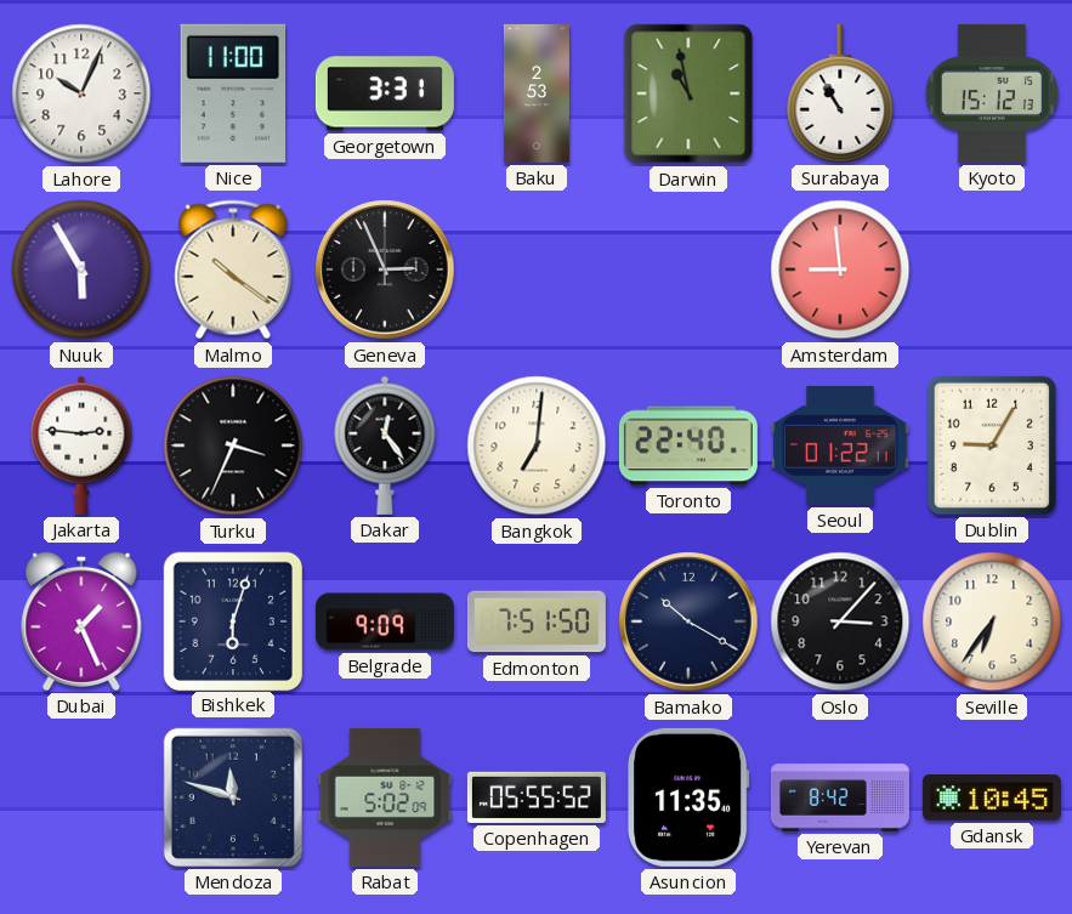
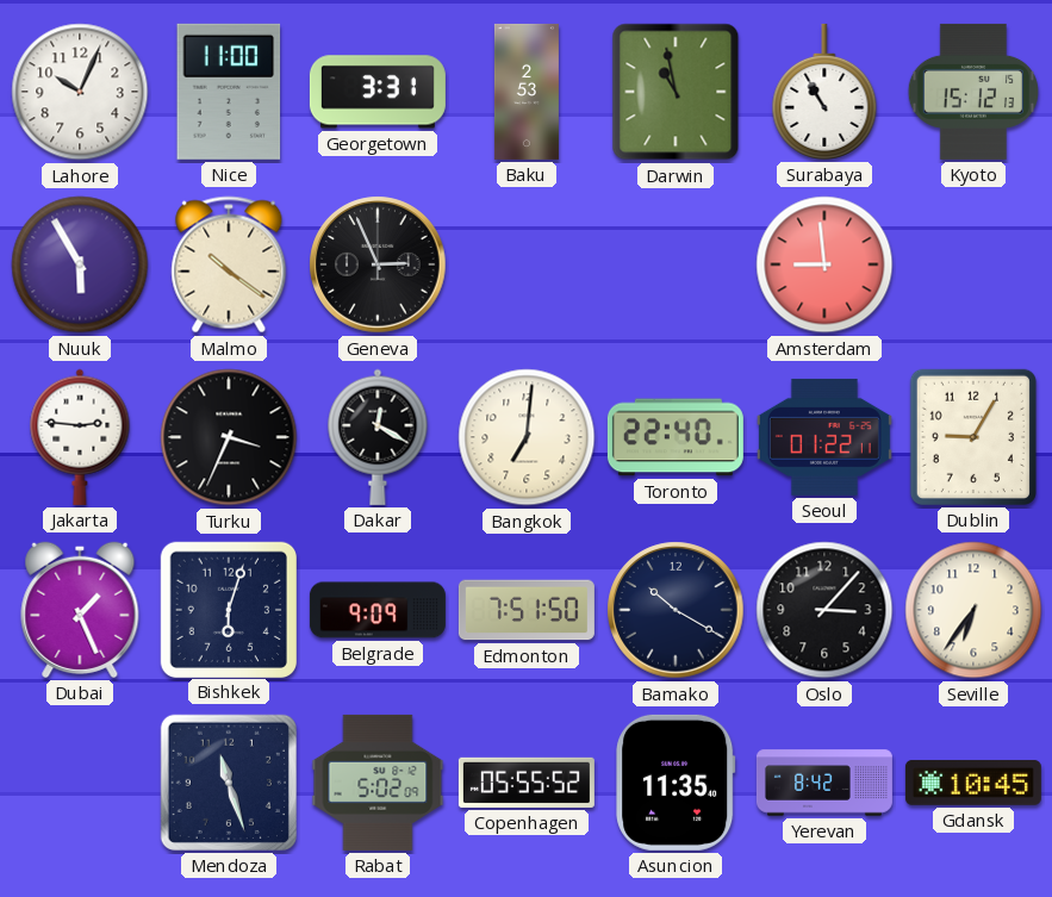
Dakar: 12:24 -> 12:20 (378, 437)
Mendoza: 11:48 -> 11:27 (229, 783)
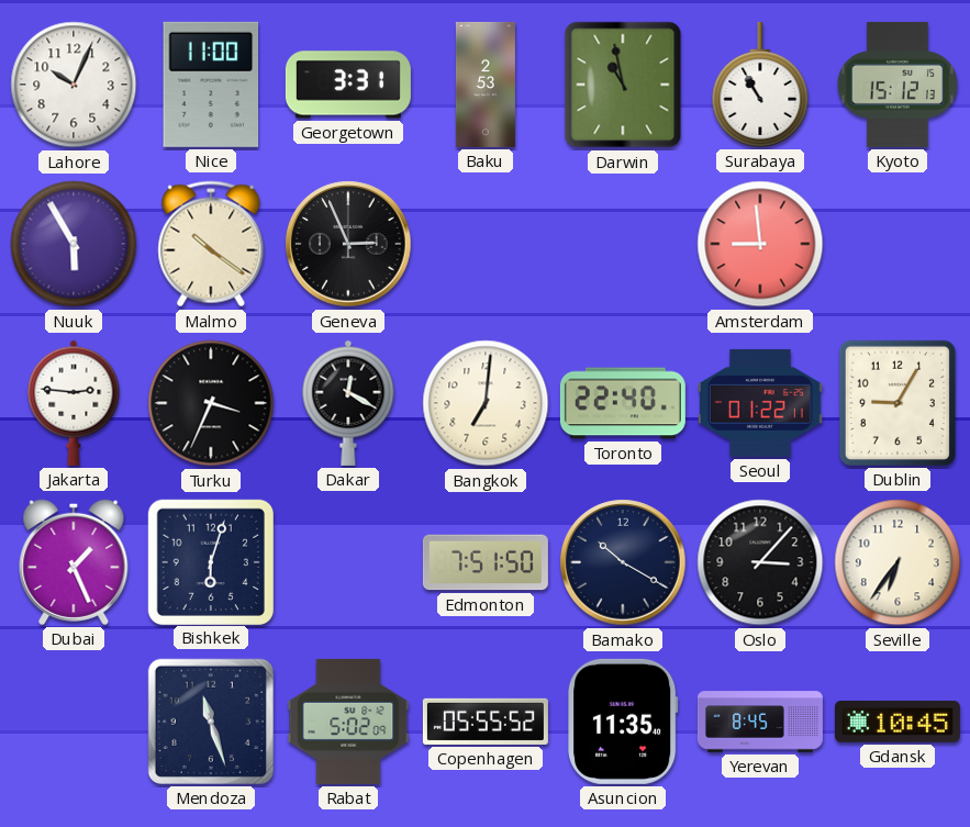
Belgrade: 9:09 -> none (378, 610)
Yerevan: 8:42 -> 8:45 (760, 722)
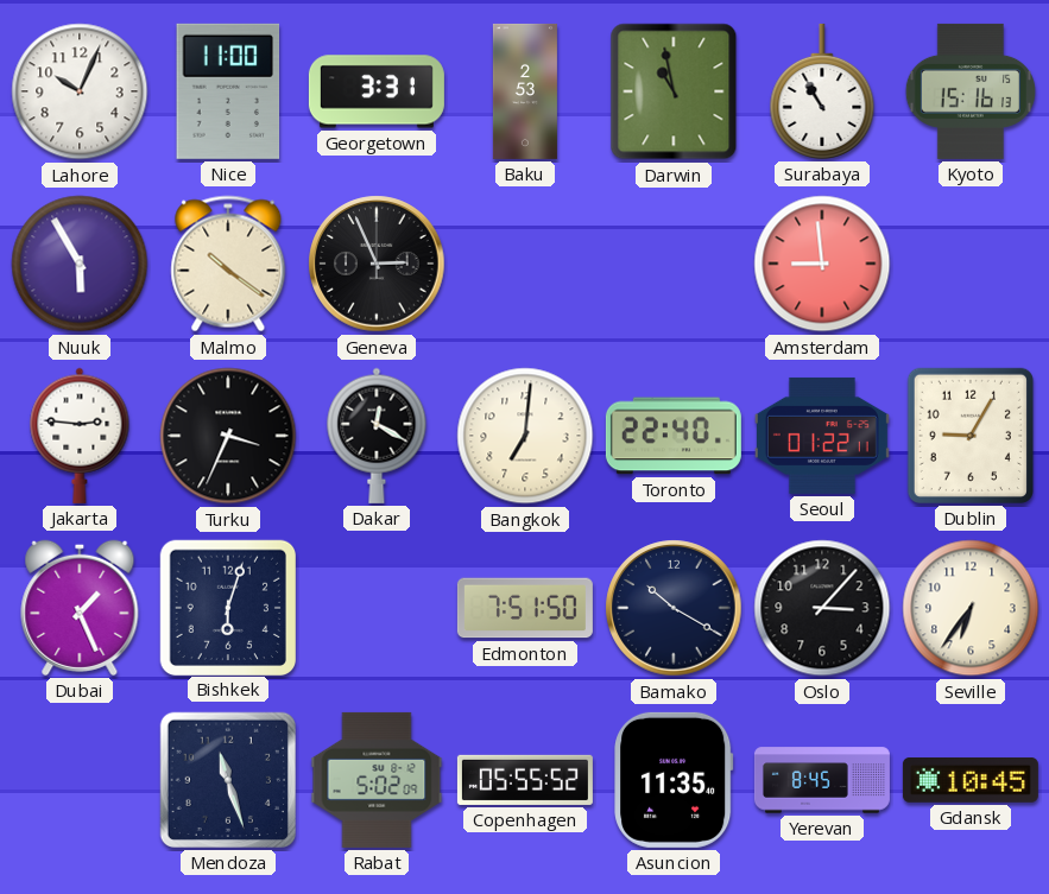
Kyoto: 15:12 -> 15:16 (971, 91)
